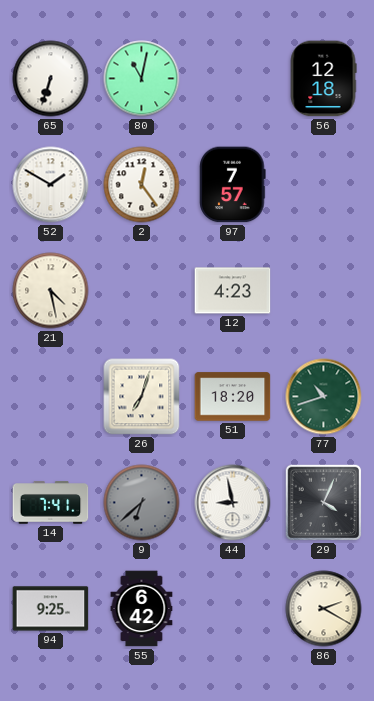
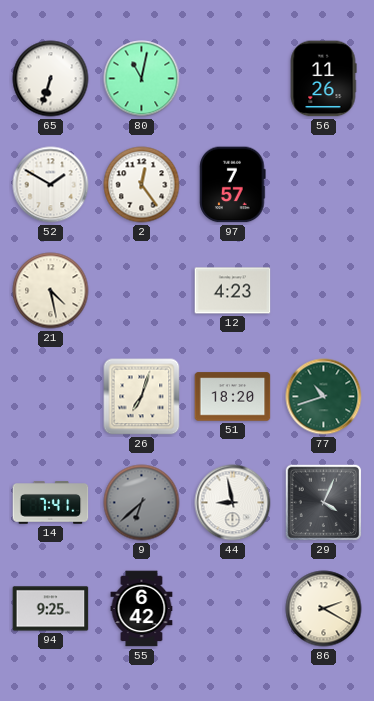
56: 12:18 -> 11:26 (323, 79)
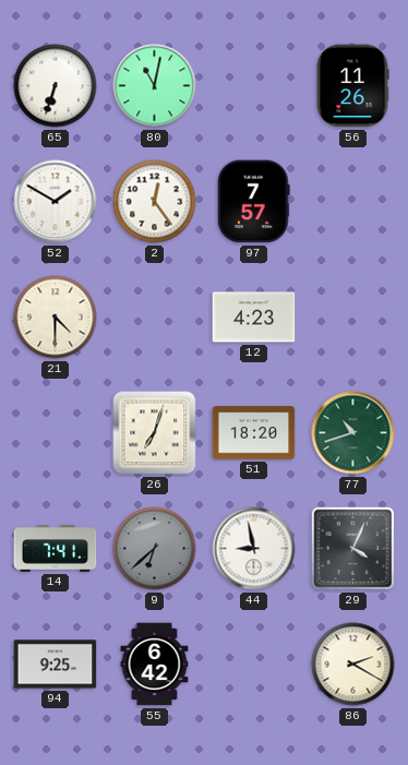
21: 4:28 -> 4:30 (56, 318)
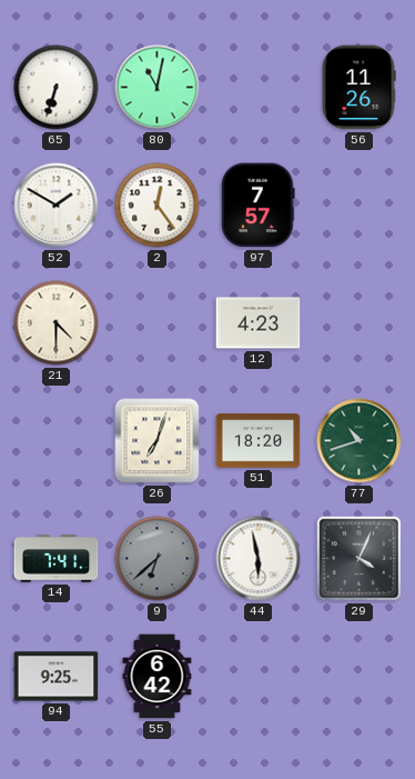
44: 8:58 -> 5:58 (259, 559)
86: 2:20 -> none (353, 665)
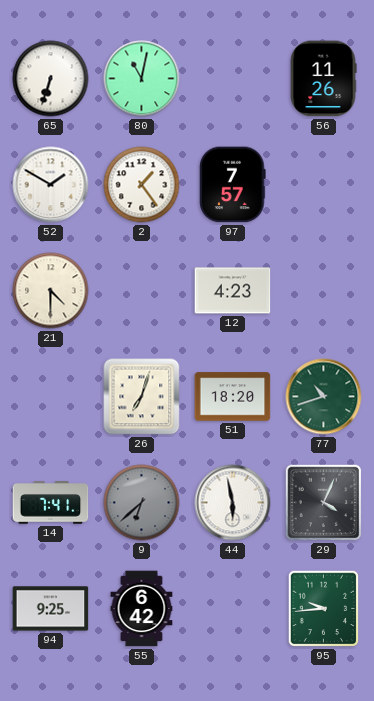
2: 12:24 -> 1:24 (142, 185)
95: none -> 9:44 (324, 609)
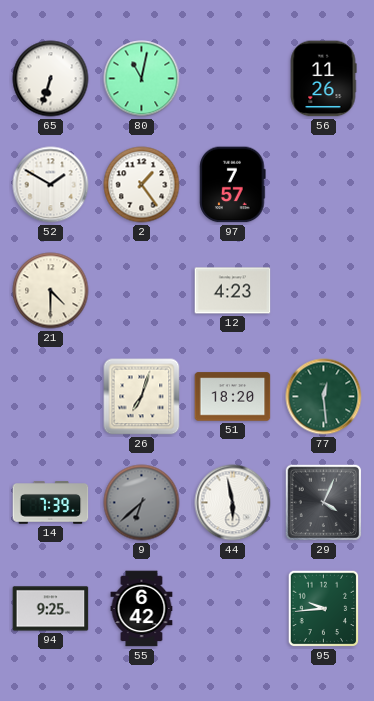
77: 10:42 -> 12:29 (324, 397)
14: 7:41 -> 7:39 (51, 503)
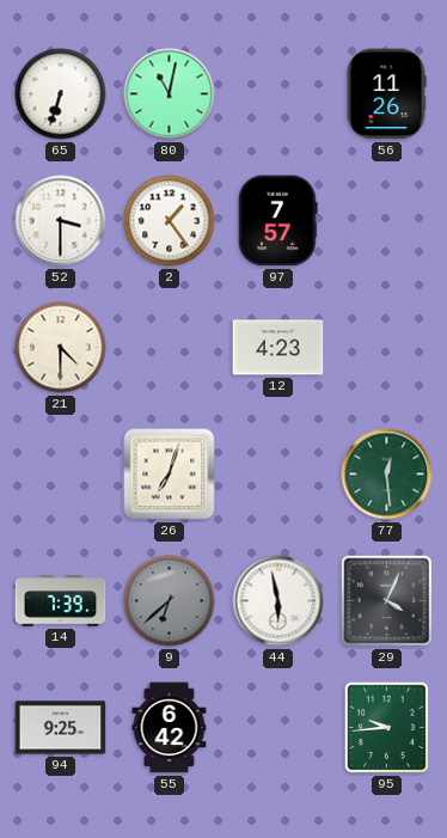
52: 1:50 -> 3:30 (61, 221)
51: 18:20 -> none (233, 397)
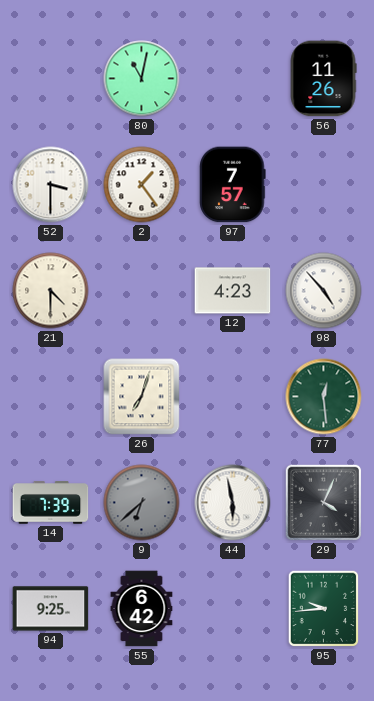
65: 6:33 -> none (61, 94)
98: none -> 4:53 (324, 291)
